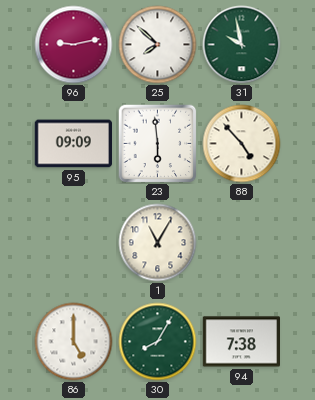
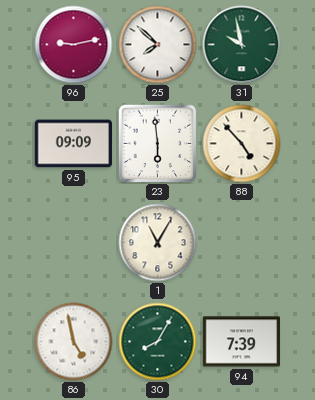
86: 5:00 -> 4:58 (74, 342)
94: 7:38 -> 7:39 (241, 342)
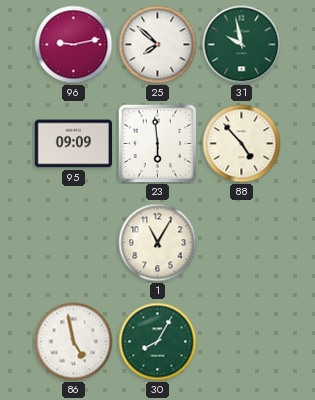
94: 7:39 -> none (241, 342)
